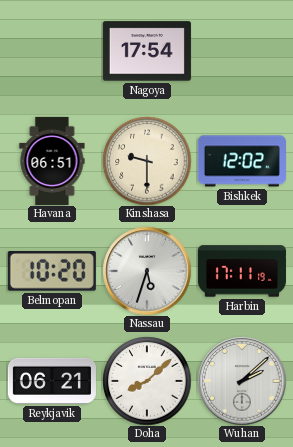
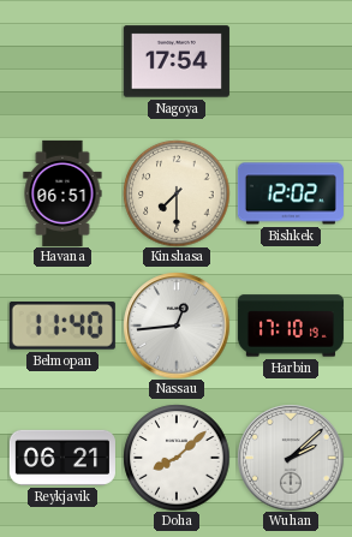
Kinshasa: 9:30 -> 7:30 (177, 193)
Belmopan: 10:20 -> 11:40 (62, 327)
Nassau: 5:33 -> 12:44 (177, 326)
Harbin: 17:11 -> 17:10 (291, 326)
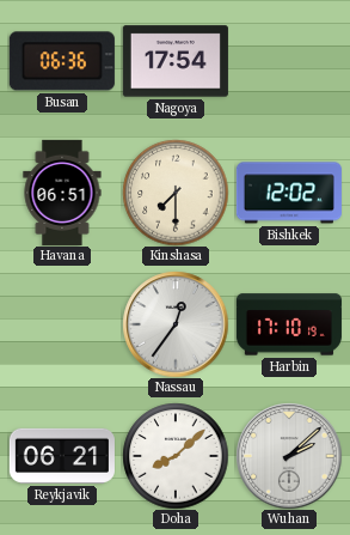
Busan: none -> 06:36 (62, 61)
Belmopan: 11:40 -> none (62, 327)
Nassau: 12:44 -> 12:36 (176, 324)
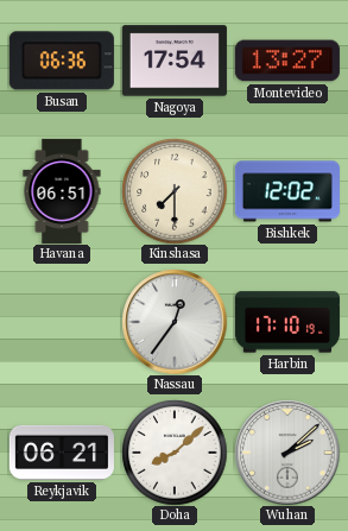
Montevideo: none -> 13:27 (287, 61)
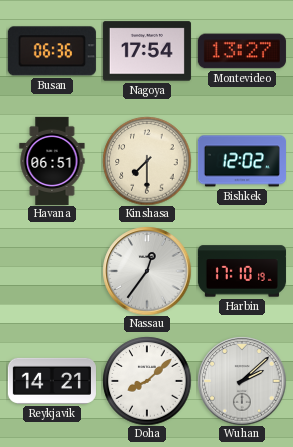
Reykjavik: 06:21 -> 14:21 (52, 381)
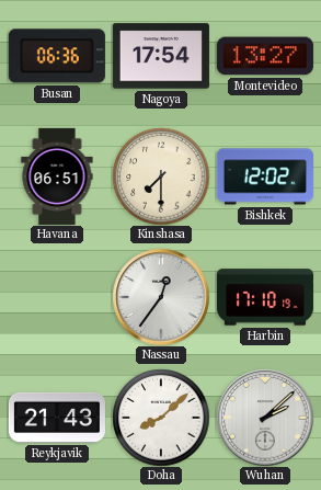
Reykjavik: 14:21 -> 21:43 (57, 418)
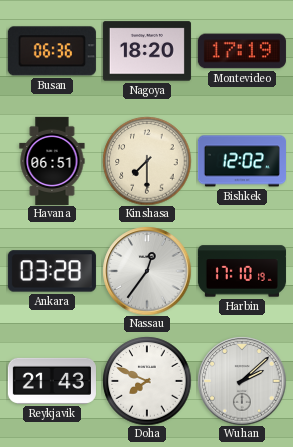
Nagoya: 17:54 -> 18:20 (147, 51)
Montevideo: 13:27 -> 17:19 (242, 51)
Ankara: none -> 03:28 (52, 271)
Doha: 8:08 -> 7:49 (147, 381)
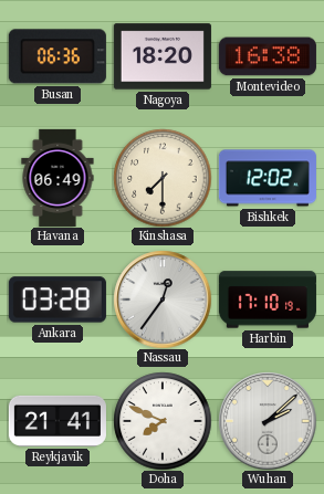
Montevideo: 17:19 -> 16:38 (268, 56)
Havana: 06:51 -> 06:49 (58, 178)
Reykjavik: 21:43 -> 21:41 (58, 421)
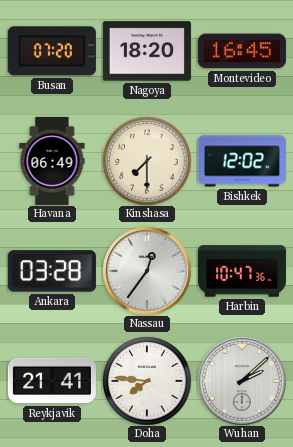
Busan: 06:36 -> 07:20 (52, 51)
Montevideo: 16:38 -> 16:45 (242, 51)
Harbin: 17:10 -> 10:47 (242, 271)
Doha: 7:49 -> 7:46 (147, 381)
